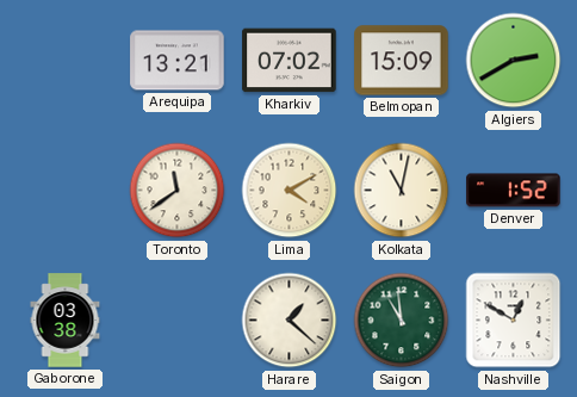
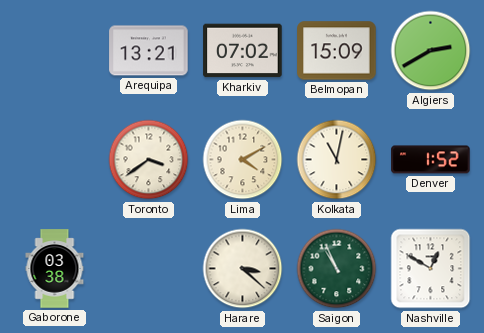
Toronto: 11:39 -> 3:39 (149, 160)
Harare: 1:22 -> 3:22 (243, 269)
Saigon: 10:59 -> 10:56 (337, 269)
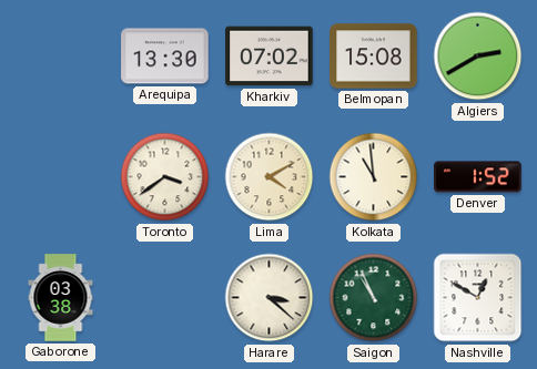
Arequipa: 13:21 -> 13:30 (165, 57)
Belmopan: 15:09 -> 15:08 (374, 57)
Kolkata: 11:02 -> 10:59 (374, 177)
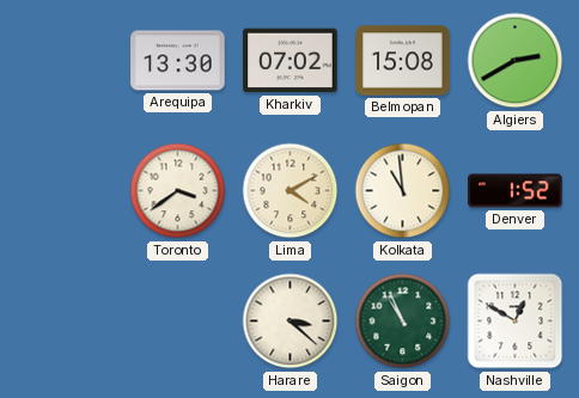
Gaborone: 03:38 -> none (61, 298)
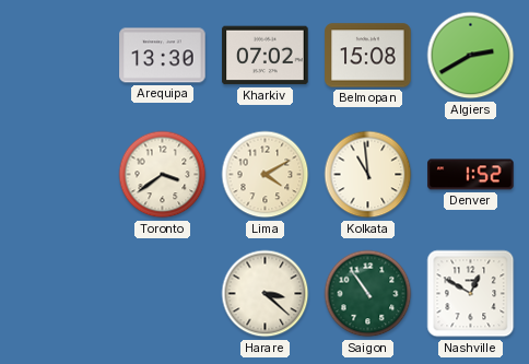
Saigon: 10:56 -> 10:54 (368, 294)
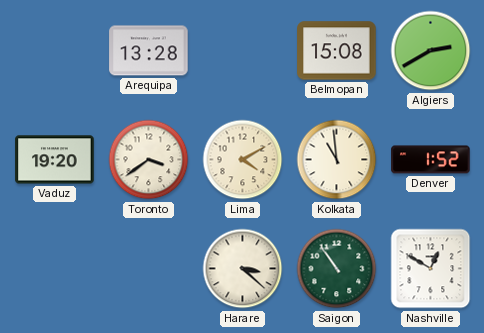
Arequipa: 13:30 -> 13:28 (149, 51)
Kharkiv: 07:02 -> none (266, 56)
Vaduz: none -> 19:20 (55, 160)
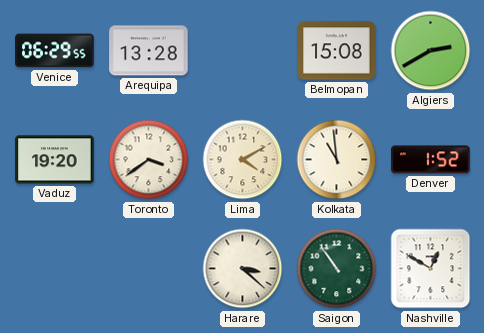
Venice: none -> 06:29 (55, 51)
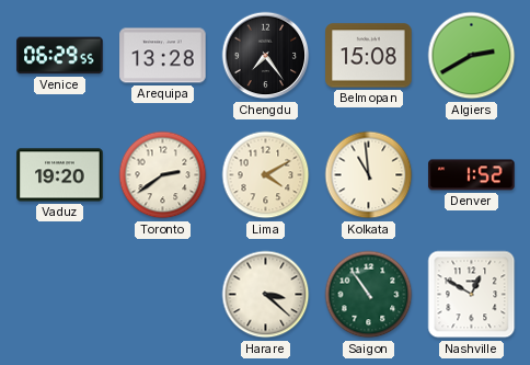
Chengdu: none -> 7:24 (266, 56)
Toronto: 3:39 -> 2:39 (163, 175)
